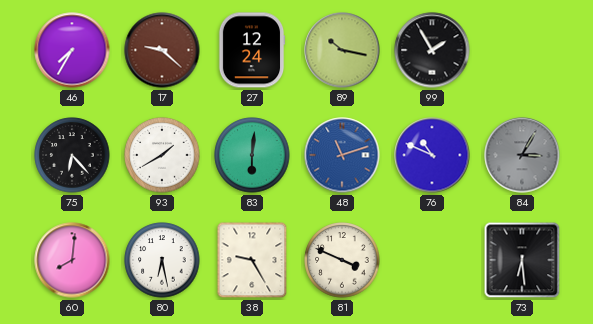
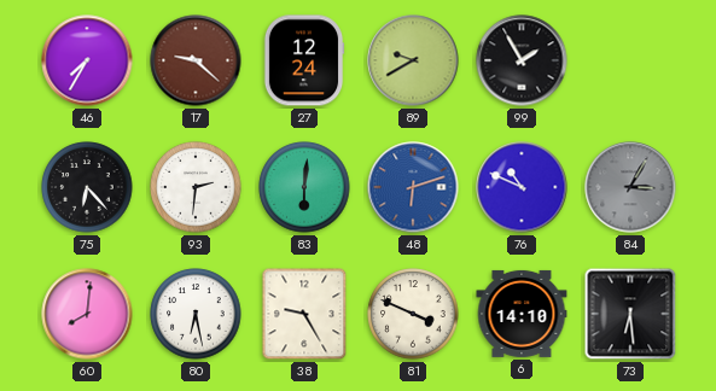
89: 10:17 -> 9:40 (413, 60)
93: 1:40 -> 2:31 (196, 187)
48: 11:12 -> 6:12 (413, 187)
6: none -> 14:10 (522, 314)
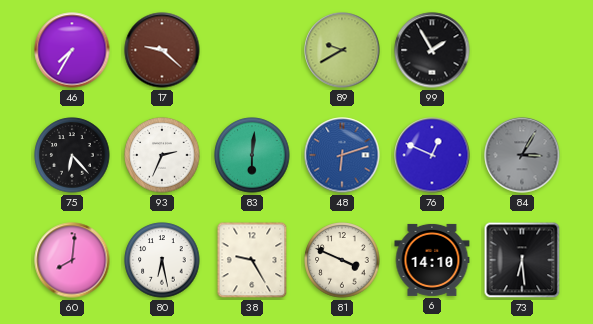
27: 12:24 -> none (304, 60)
93: 2:31 -> 2:34 (162, 155)
76: 10:49 -> 12:49 (432, 155)
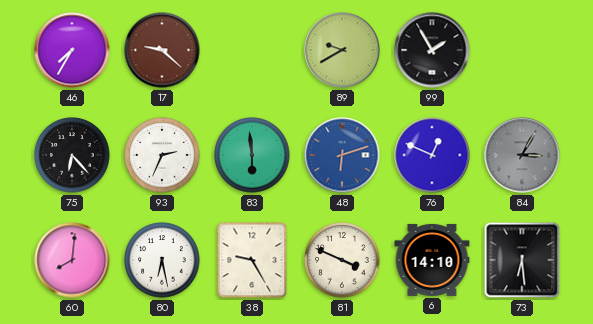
83: 6:01 -> 5:59 (252, 155)
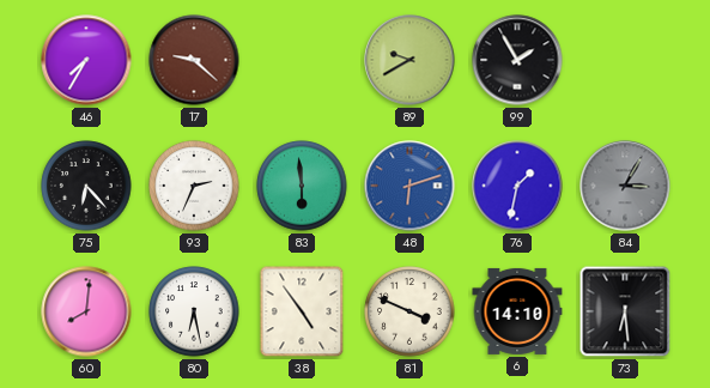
76: 12:49 -> 1:32 (517, 186)
38: 9:25 -> 4:54 (302, 311)
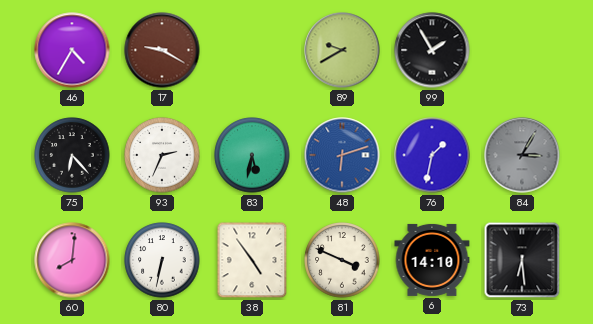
46: 7:35 -> 4:35 (72, 50)
17: 9:22 -> 9:20 (162, 50)
83: 5:59 -> 5:32 (252, 155)
80: 6:28 -> 6:32 (162, 260)
